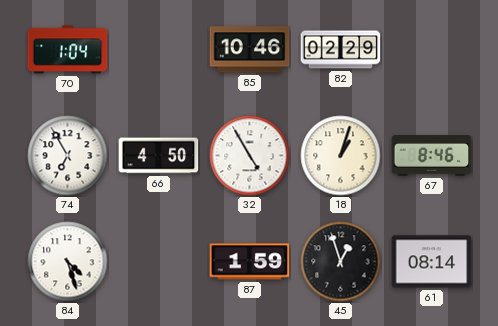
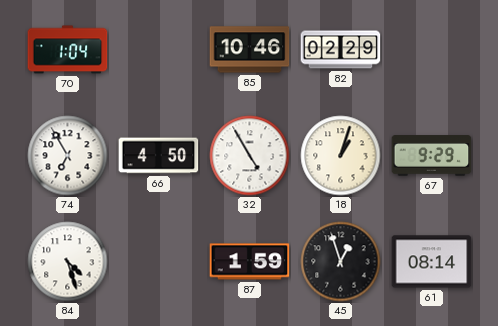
67: 8:46 -> 9:29 (432, 156)
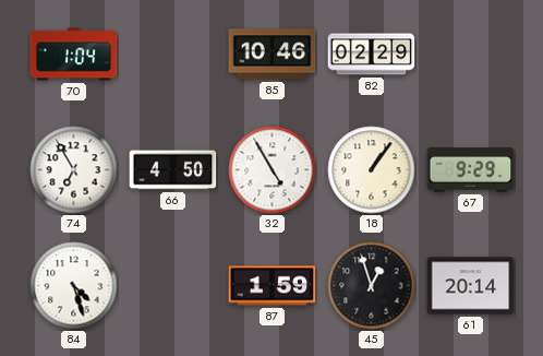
18: 1:03 -> 1:06 (372, 170)
61: 08:14 -> 20:14 (471, 286)
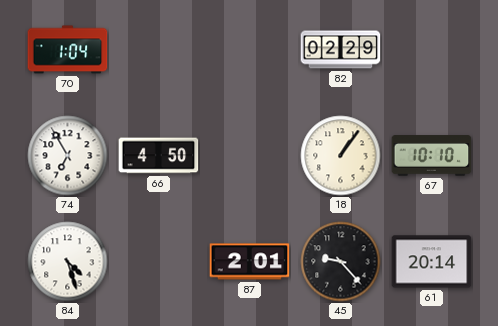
85: 10:46 -> none (273, 55)
32: 4:55 -> none (273, 170)
67: 9:29 -> 10:10 (432, 156)
87: 1:59 -> 2:01 (250, 262)
45: 12:57 -> 9:23 (341, 262)
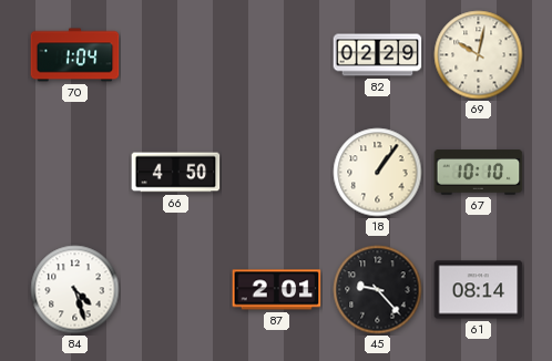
69: none -> 10:02 (479, 55)
74: 6:55 -> none (68, 156)
61: 20:14 -> 08:14 (479, 290)
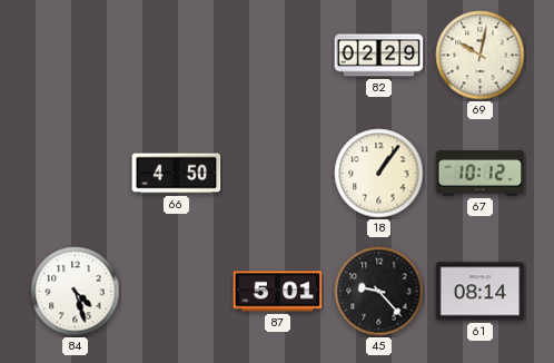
70: 1:04 -> none (75, 55)
67: 10:10 -> 10:12 (481, 174)
87: 2:01 -> 5:01 (278, 292)
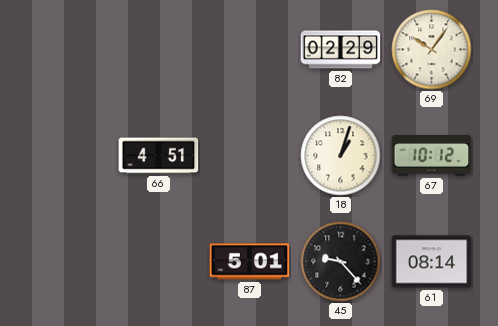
69: 10:02 -> 10:06 (432, 50)
66: 4:50 -> 4:51 (159, 156)
18: 1:06 -> 1:03 (341, 156)
84: 4:27 -> none (76, 292)
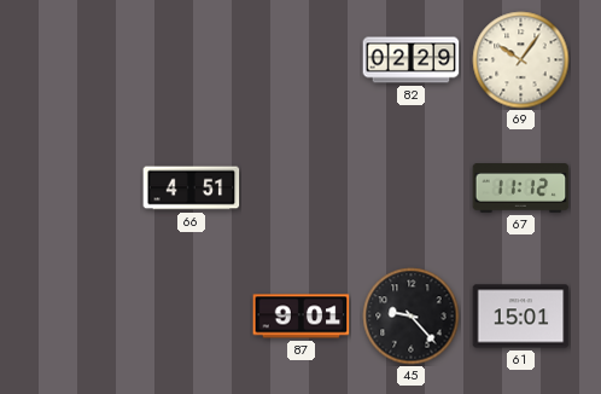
18: 1:03 -> none (341, 156)
67: 10:12 -> 11:12 (521, 189)
87: 5:01 -> 9:01 (302, 317)
61: 08:14 -> 15:01 (521, 317)
